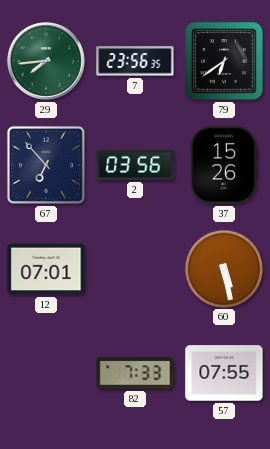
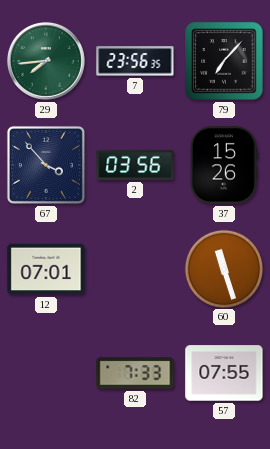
79: 6:39 -> 7:07 (224, 61)
67: 6:53 -> 3:53 (46, 165)
60: 5:28 -> 11:27 (223, 268)
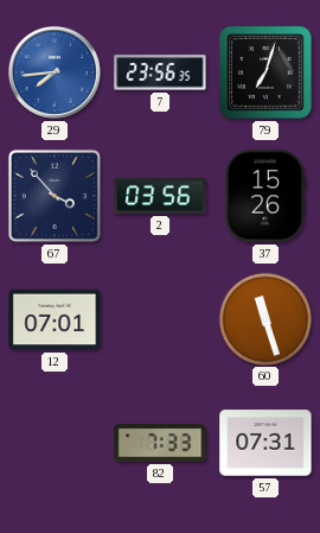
29 dial: green -> blue (55, 72)
79: 7:07 -> 7:03 (265, 72)
57: 07:55 -> 07:31 (265, 443)
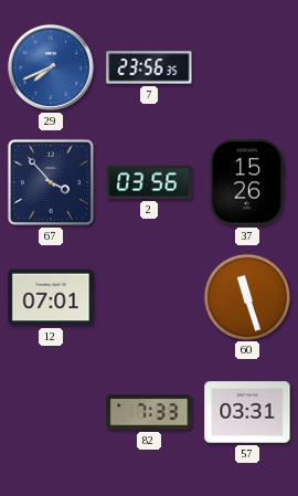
29: 7:44 -> 7:41 (51, 67)
79: 7:03 -> none (265, 72)
57: 07:31 -> 03:31 (247, 412)
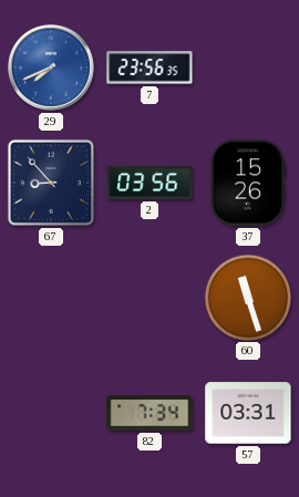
67: 3:53 -> 8:53 (51, 183)
12: 07:01 -> none (51, 297)
82: 7:33 -> 7:34 (149, 413)
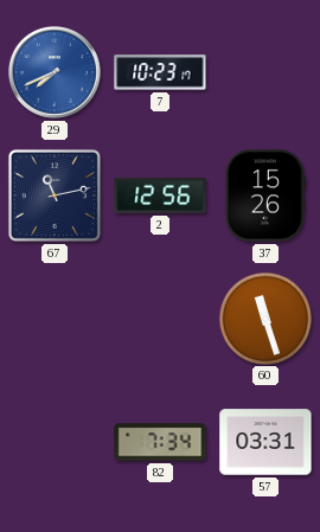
7: 23:56 -> 10:23 (160, 72)
67: 8:53 -> 11:13 (55, 196)
2: 03:56 -> 12:56 (160, 196)
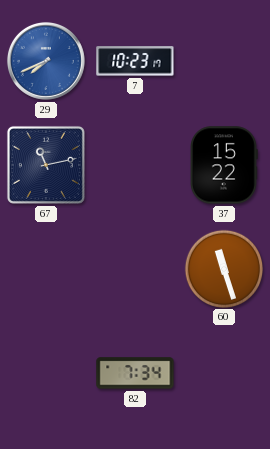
2: 12:56 -> none (160, 196)
37: 15:26 -> 15:22 (224, 165)
57: 03:31 -> none (265, 442)
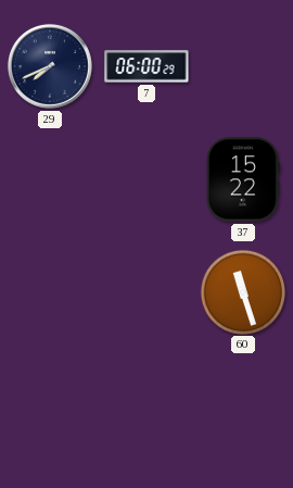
29 dial: blue -> navy (50, 66)
7: 10:23 -> 06:00 (146, 66)
67: 11:13 -> none (46, 165)
82: 7:34 -> none (135, 373)
